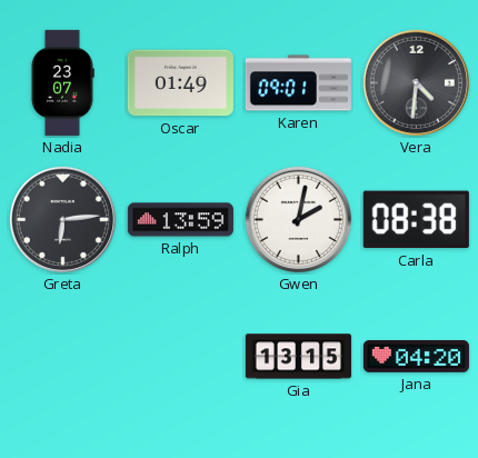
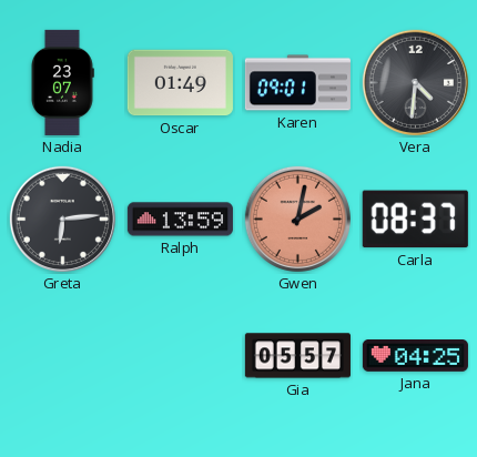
Gwen dial: white -> salmon (297, 219)
Carla: 08:38 -> 08:37 (415, 220)
Gia: 13:15 -> 05:57 (297, 356)
Jana: 04:20 -> 04:25 (415, 356)
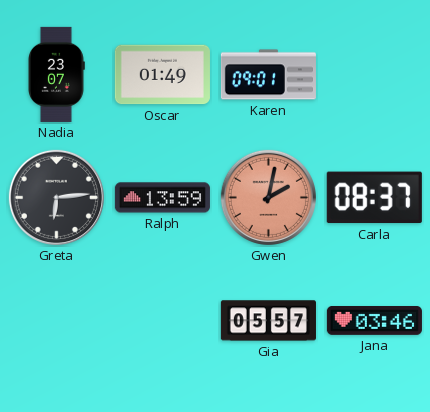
Vera: 4:31 -> none (415, 82)
Jana: 04:25 -> 03:46 (374, 321)
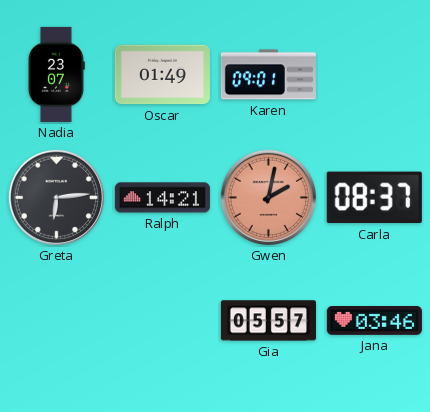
Ralph: 13:59 -> 14:21 (162, 198)
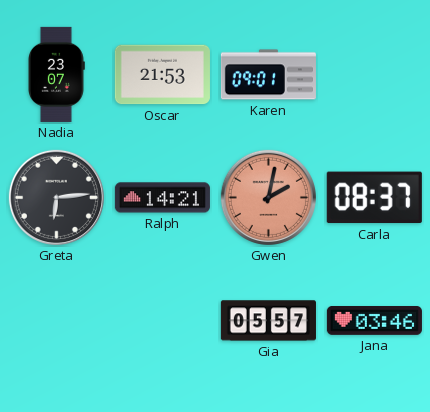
Oscar: 01:49 -> 21:53 (162, 75)
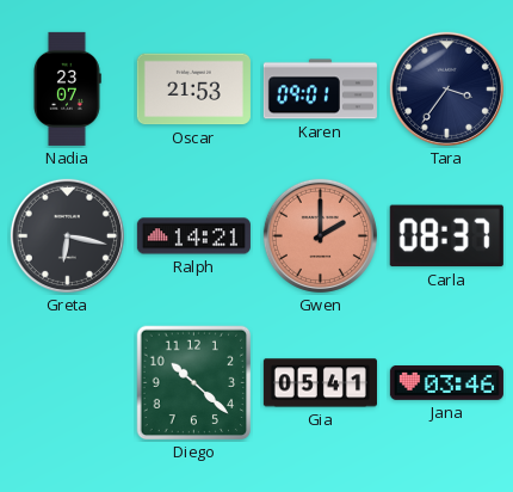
Tara: none -> 3:36 (446, 88)
Greta: 6:14 -> 6:17 (67, 235)
Gwen: 2:02 -> 2:00 (320, 235)
Diego: none -> 10:22 (194, 383)
Gia: 05:57 -> 05:41 (320, 383)
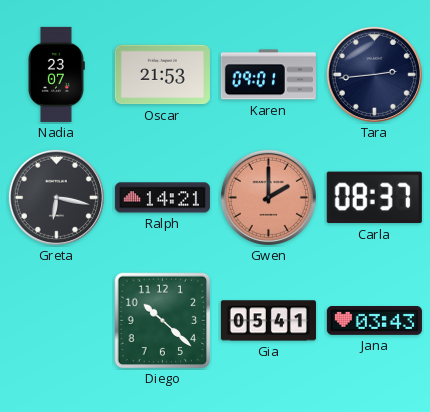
Tara: 3:36 -> 2:44 (374, 74)
Jana: 03:46 -> 03:43 (374, 321)
